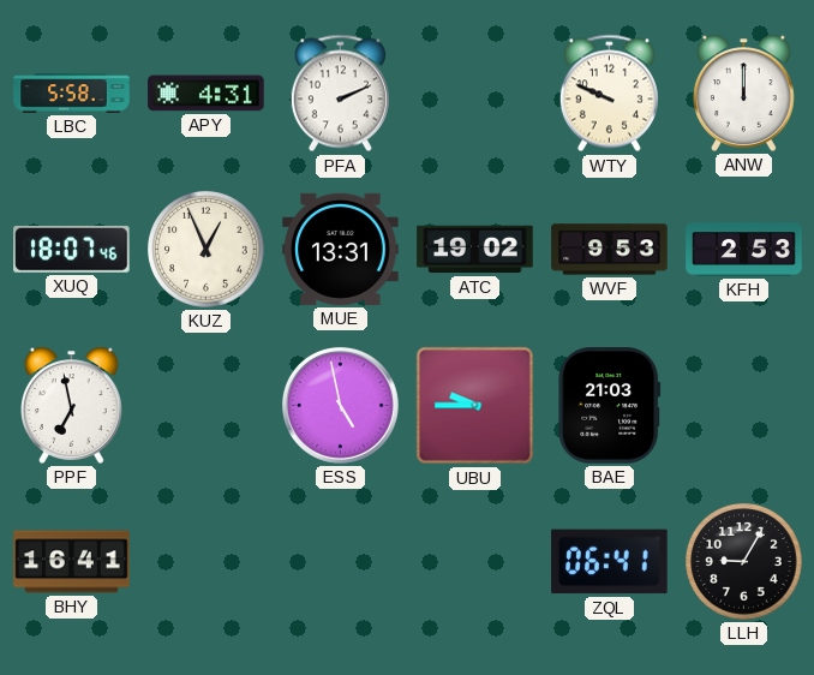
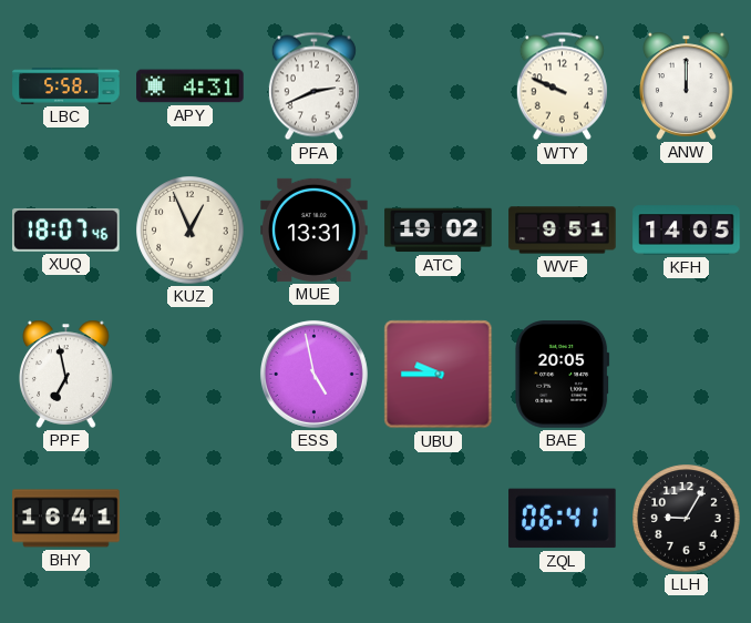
PFA: 2:11 -> 2:41 (313, 86)
WVF: 9:53 -> 9:51 (563, 231)
KFH: 2:53 -> 14:05 (687, 231)
BAE: 21:03 -> 20:05 (563, 375)
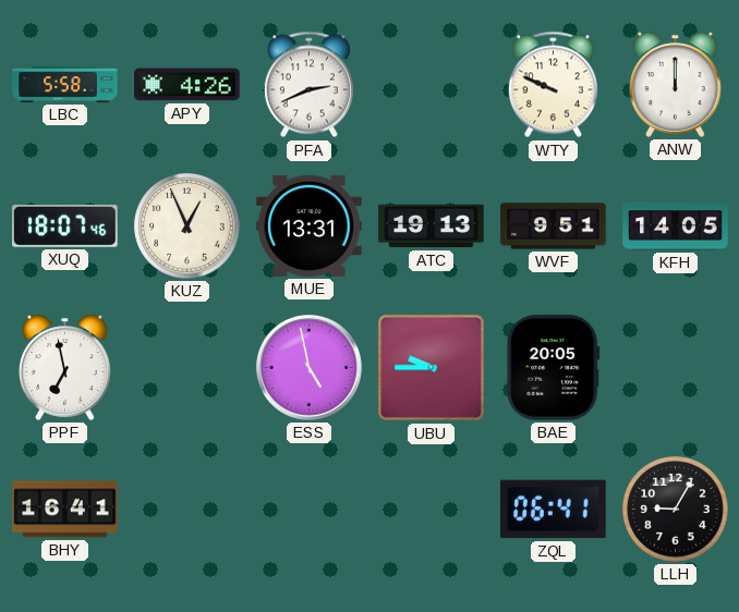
APY: 4:31 -> 4:26 (187, 85)
ATC: 19:02 -> 19:13 (432, 227)
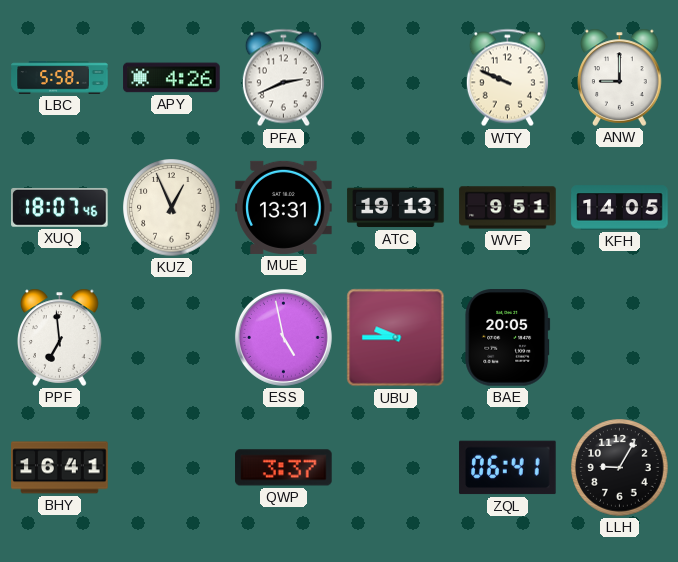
ANW: 12:00 -> 9:00 (620, 77)
PPF: 6:58 -> 6:59 (60, 337)
QWP: none -> 3:37 (284, 468)
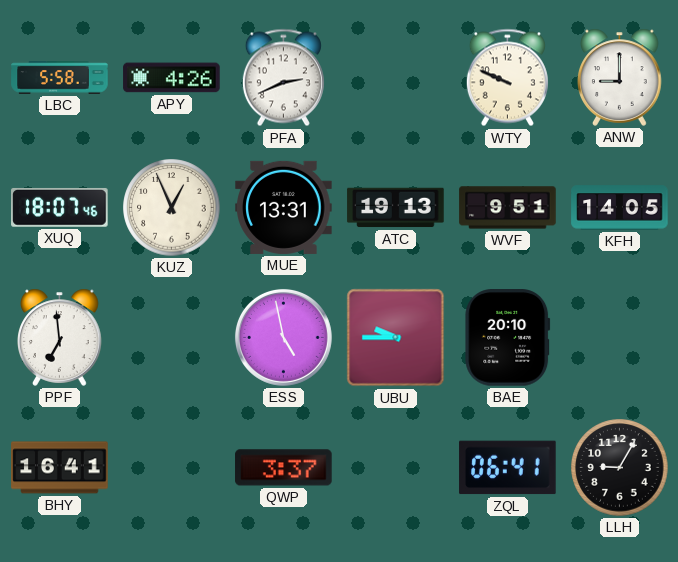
BAE: 20:05 -> 20:10 (508, 338)
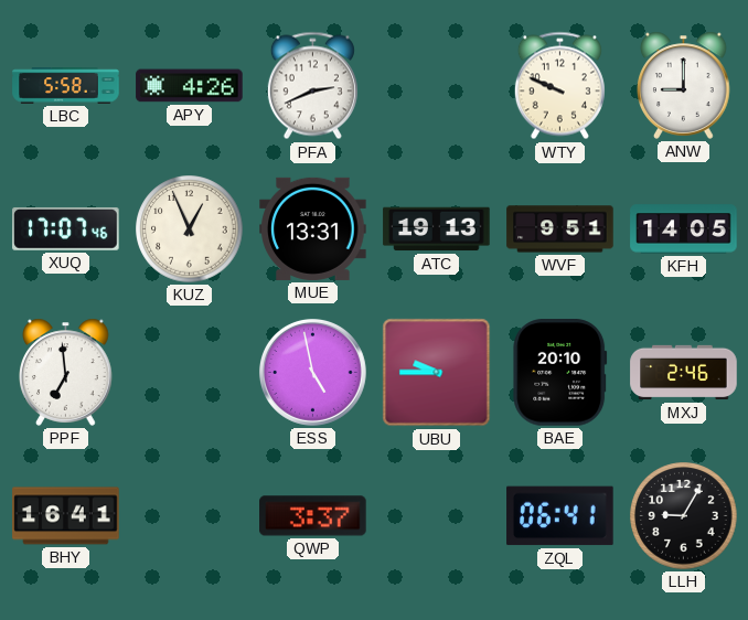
XUQ: 18:07 -> 17:07 (66, 228)
MXJ: none -> 2:46 (684, 373)
